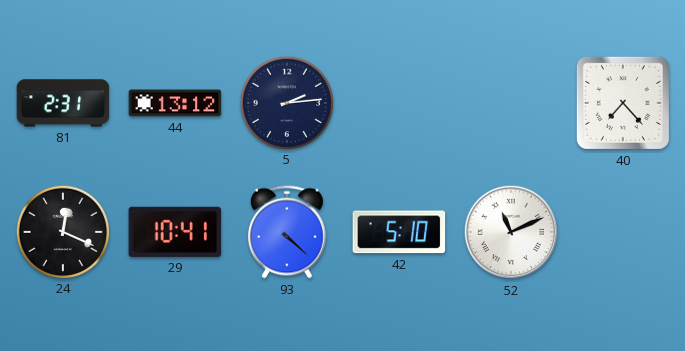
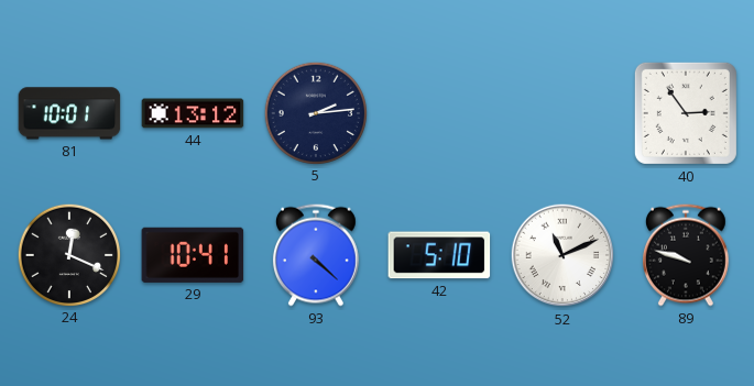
81: 2:31 -> 10:01 (69, 113)
40: 7:23 -> 2:54 (686, 113)
89: none -> 9:48 (686, 255)
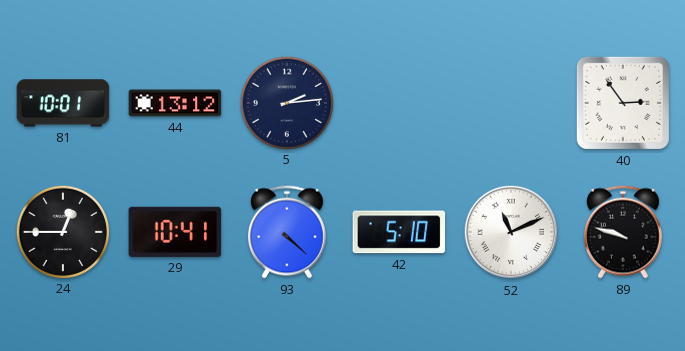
24: 12:19 -> 12:45 (62, 231)
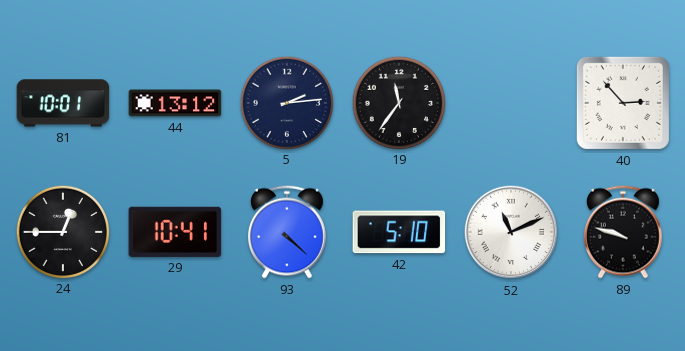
19: none -> 11:36 (398, 102)
40: 2:54 -> 2:53 (623, 103)
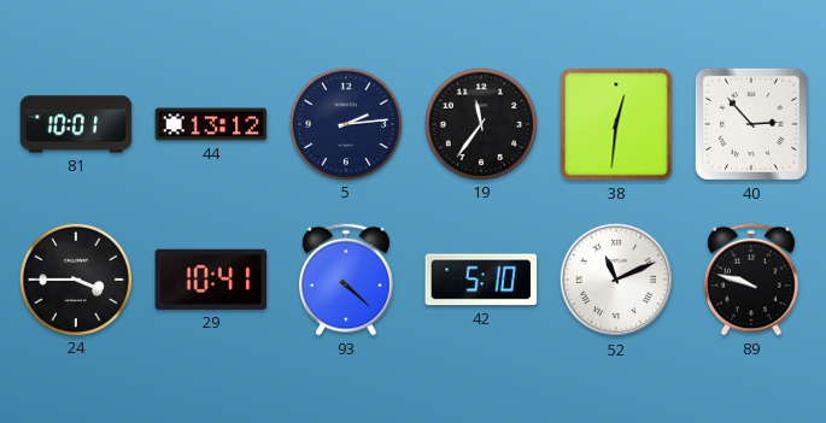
38: none -> 12:31 (616, 124)
24: 12:45 -> 3:45 (75, 278)
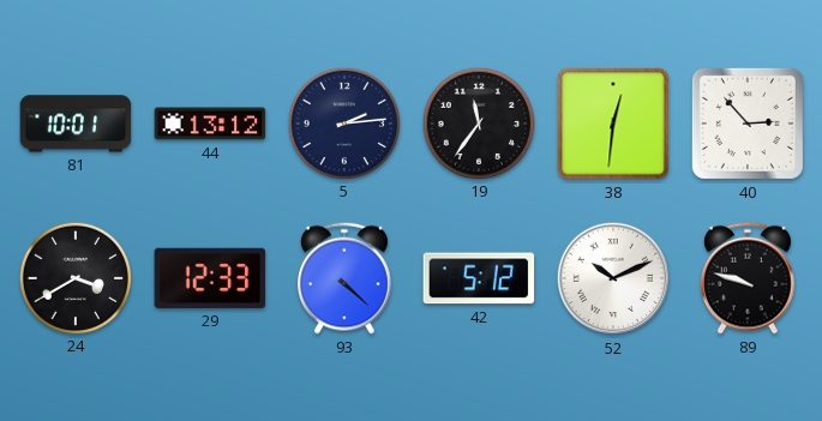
24: 3:45 -> 3:40 (74, 277)
29: 10:41 -> 12:33 (210, 278)
42: 5:10 -> 5:12 (479, 278)
52: 11:11 -> 10:11 (613, 278)
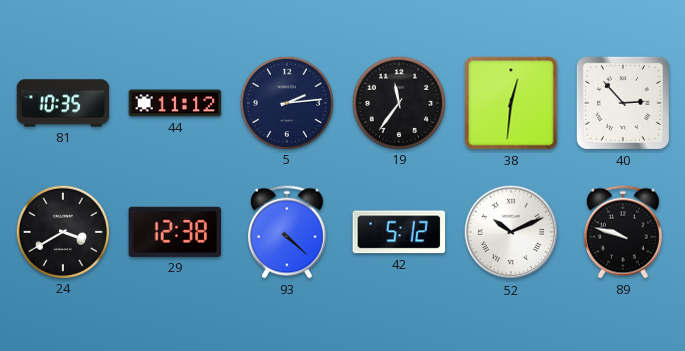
81: 10:01 -> 10:35 (63, 103)
44: 13:12 -> 11:12 (175, 103)
29: 12:33 -> 12:38 (175, 232)
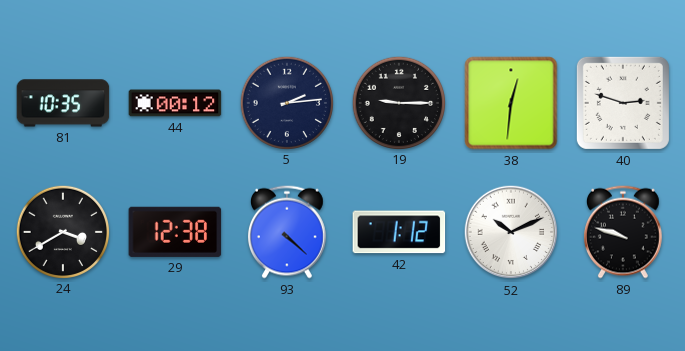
44: 11:12 -> 00:12 (175, 103)
19: 11:36 -> 9:15 (398, 102)
40: 2:53 -> 2:48 (623, 103)
42: 5:12 -> 1:12 (399, 232)
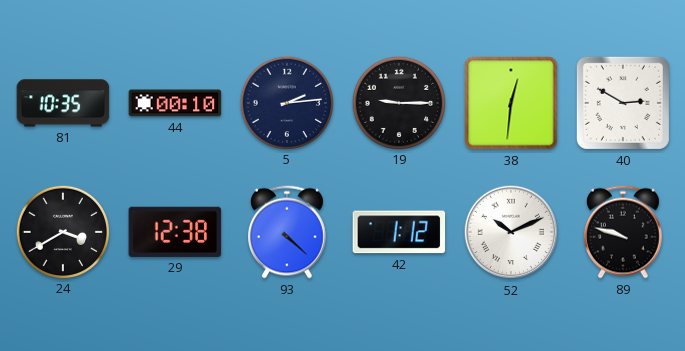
44: 00:12 -> 00:10 (175, 103)
40: 2:48 -> 2:50 (623, 103)
